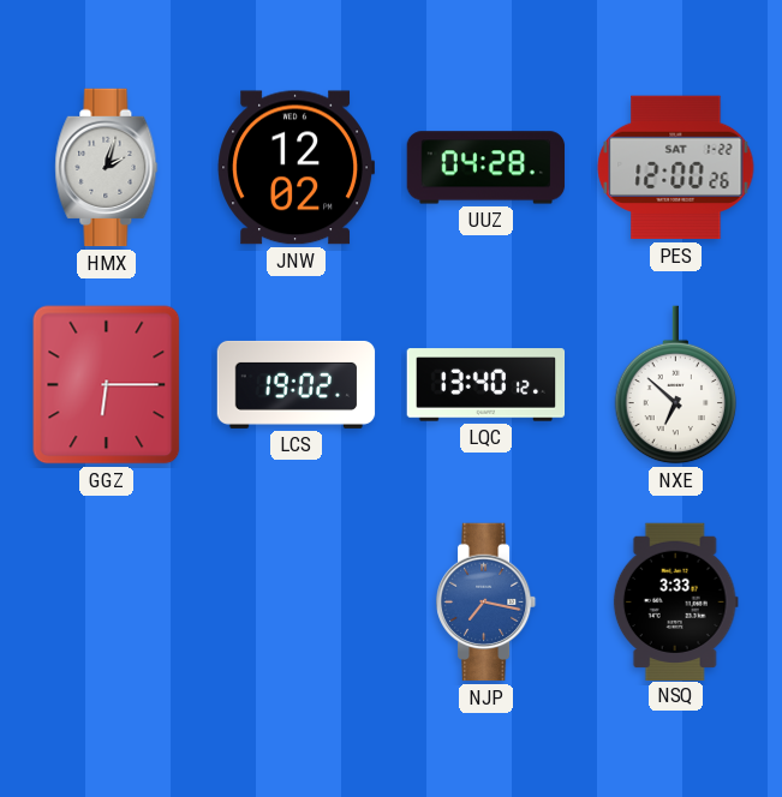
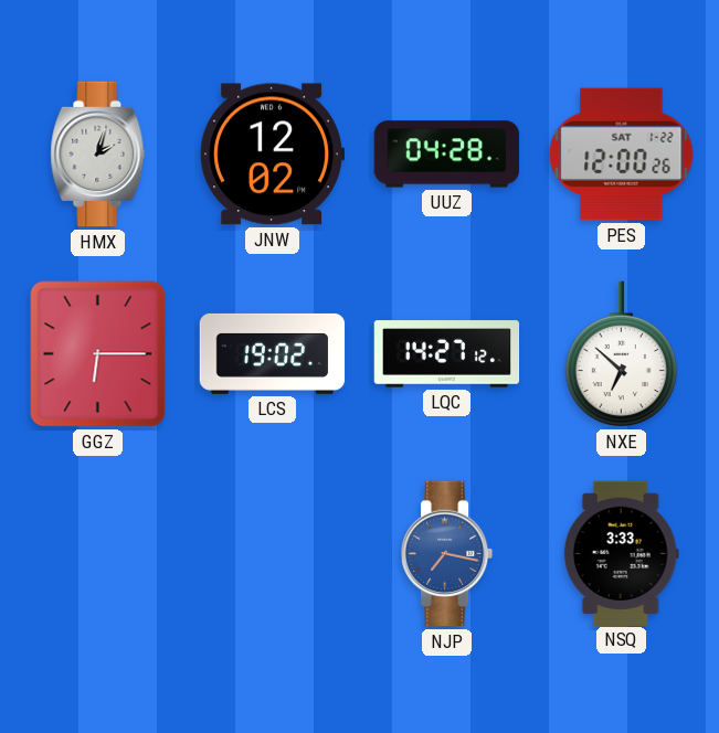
LQC: 13:40 -> 14:27 (447, 354)
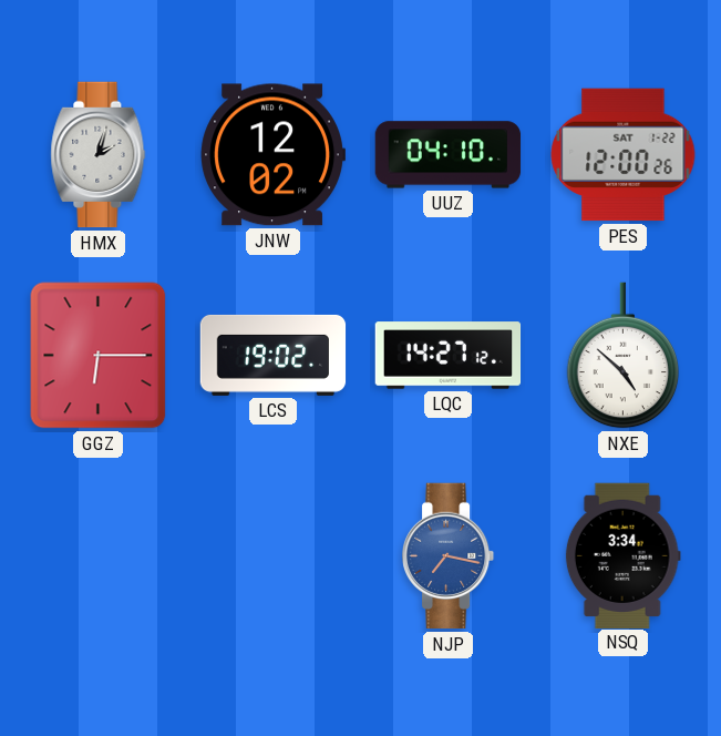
UUZ: 04:28 -> 04:10 (449, 155)
NXE: 6:52 -> 4:52 (624, 356)
NSQ: 3:33 -> 3:34 (622, 555)
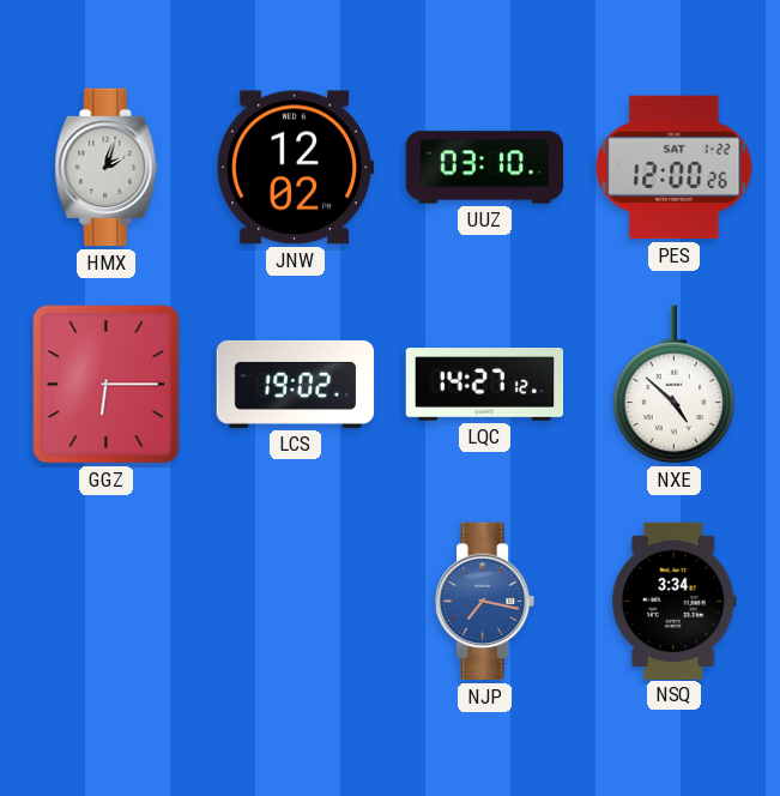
UUZ: 04:10 -> 03:10 (485, 168)
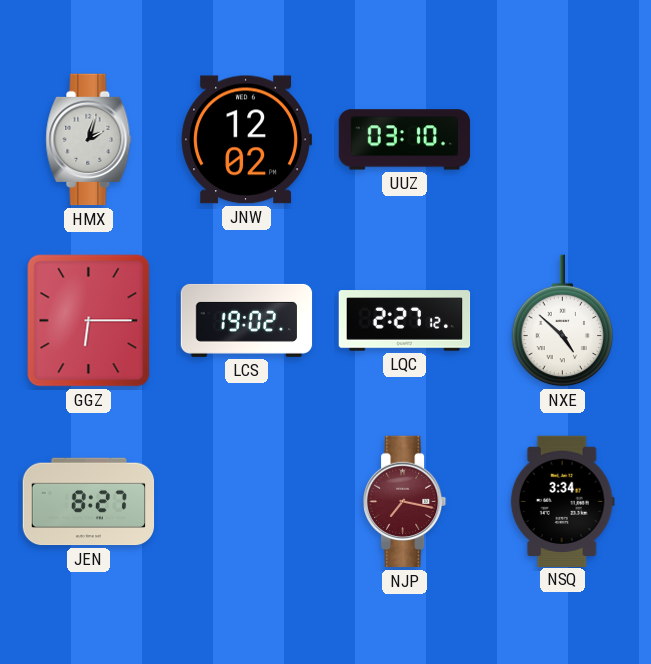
PES: 12:00 -> none (675, 168)
LQC: 14:27 -> 2:27 (405, 321)
JEN: none -> 8:27 (89, 502)
NJP dial: blue -> burgundy (405, 502)
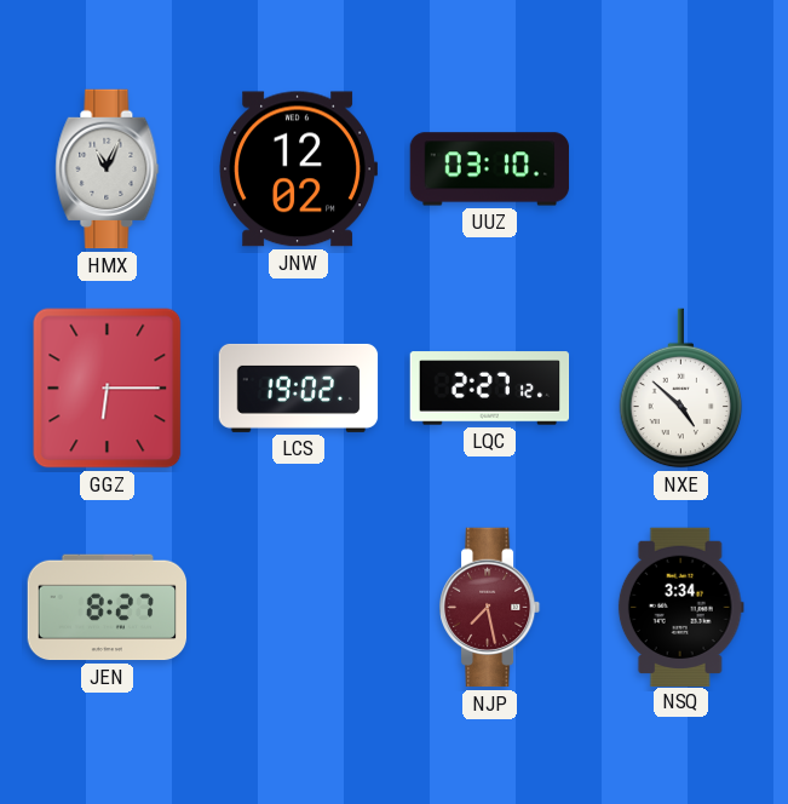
HMX: 2:03 -> 11:04 (108, 170)
NJP: 7:17 -> 7:28 (490, 608)
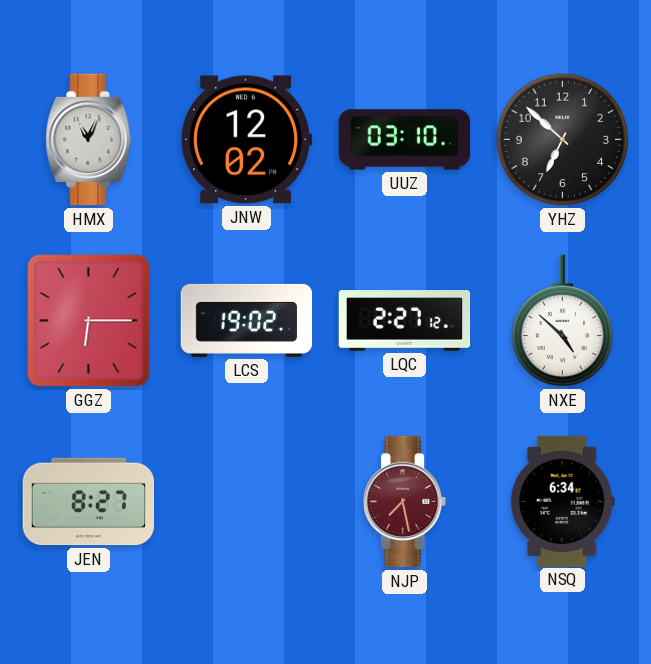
YHZ: none -> 6:52 (563, 140)
NSQ: 3:34 -> 6:34 (562, 501)
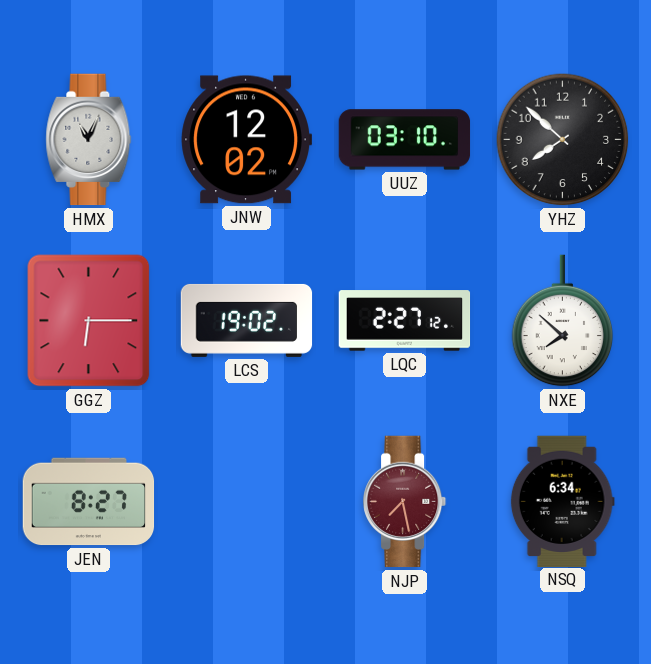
YHZ: 6:52 -> 7:52 (563, 140)
NXE: 4:52 -> 7:52 (563, 321)
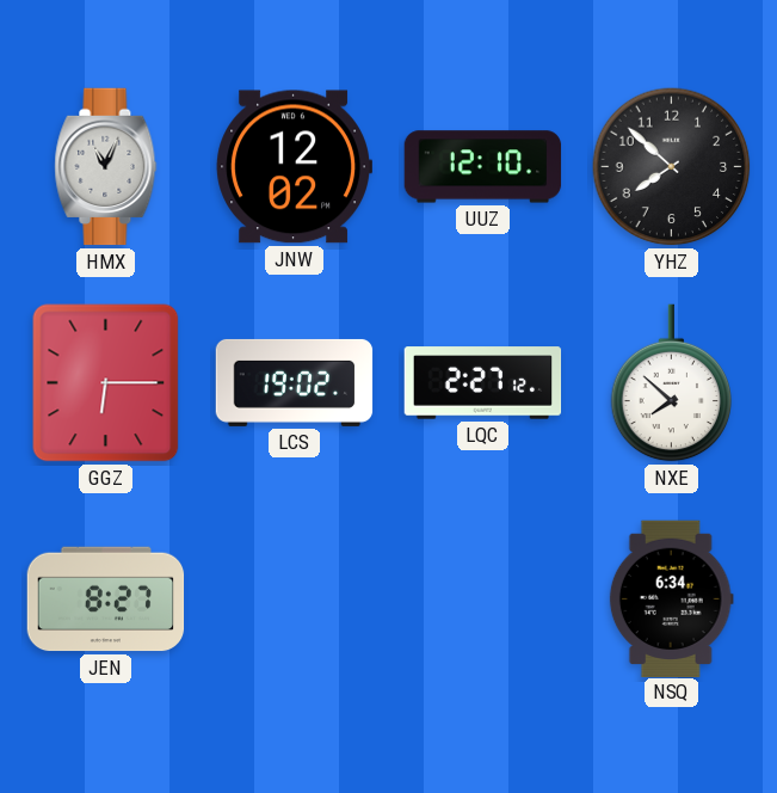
UUZ: 03:10 -> 12:10 (483, 167)
NJP: 7:28 -> none (405, 502)
